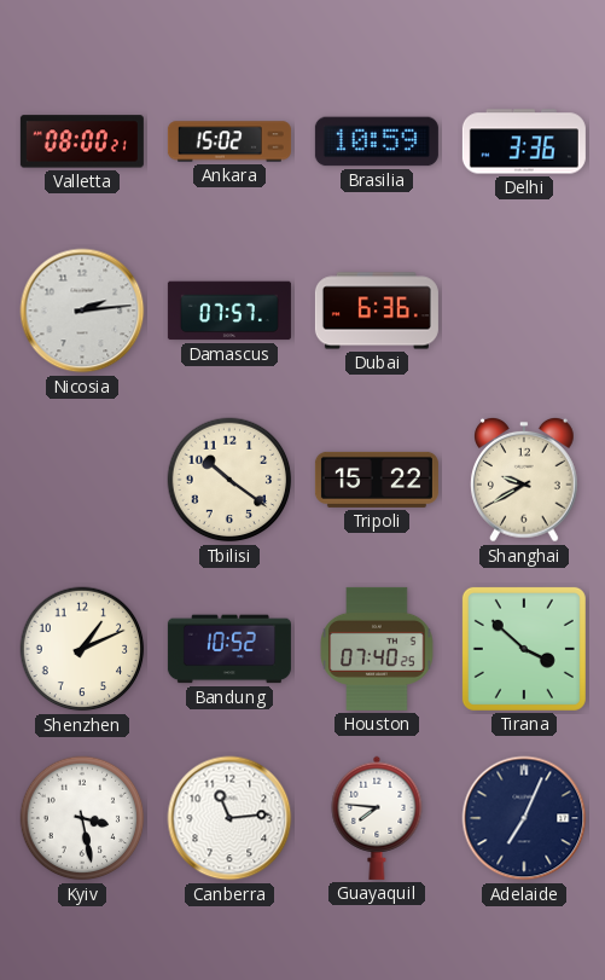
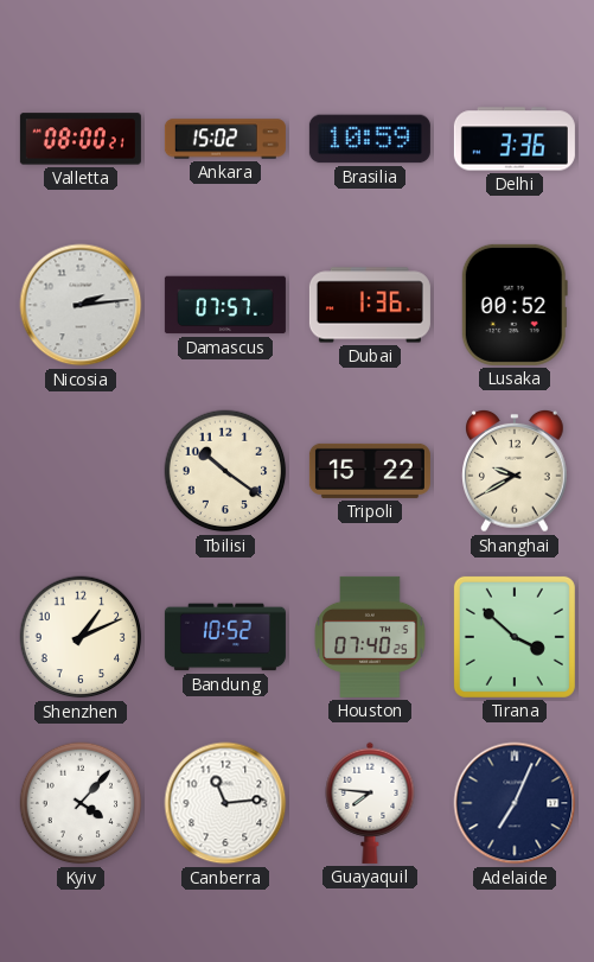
Dubai: 6:36 -> 1:36 (370, 305)
Lusaka: none -> 00:52 (515, 305)
Kyiv: 3:28 -> 4:07 (81, 803)
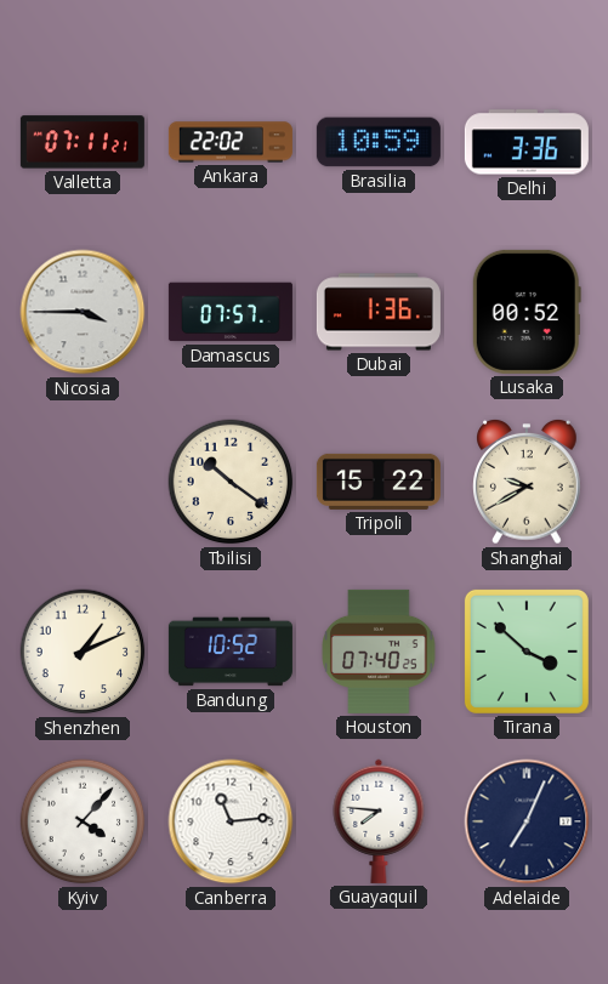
Valletta: 08:00 -> 07:11 (83, 142)
Ankara: 15:02 -> 22:02 (231, 142)
Nicosia: 2:14 -> 3:45 (83, 312)
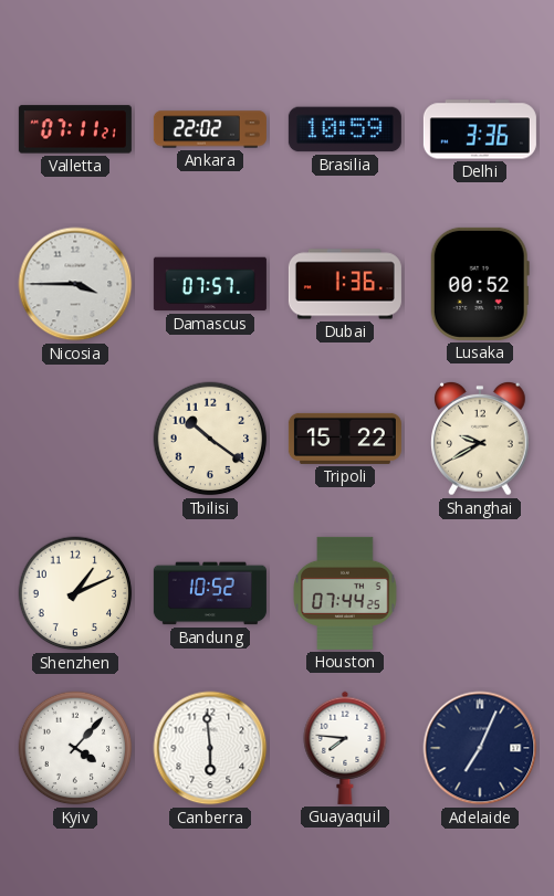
Houston: 07:40 -> 07:44 (345, 593)
Tirana: 3:52 -> none (527, 652)
Canberra: 11:14 -> 5:59 (210, 748)
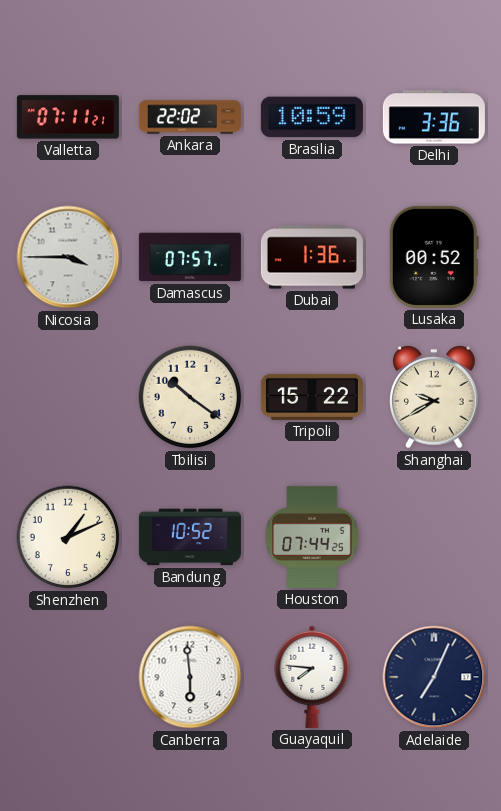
Kyiv: 4:07 -> none (75, 748)
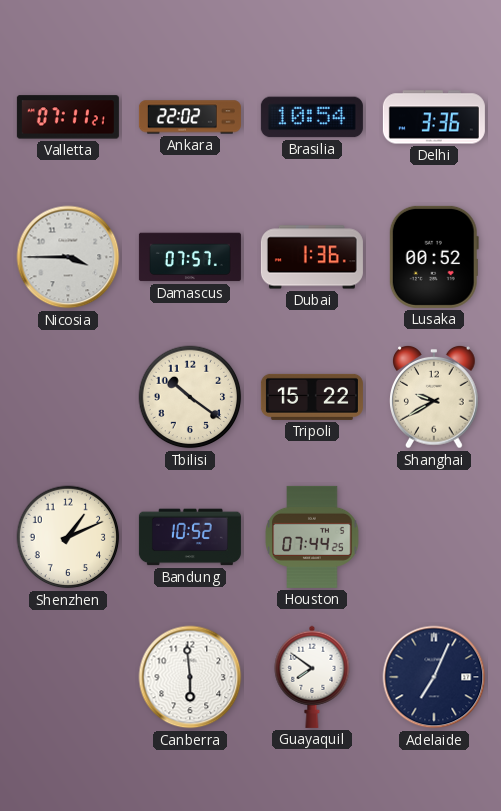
Brasilia: 10:59 -> 10:54 (312, 117)
Guayaquil: 7:46 -> 7:51 (312, 677)
